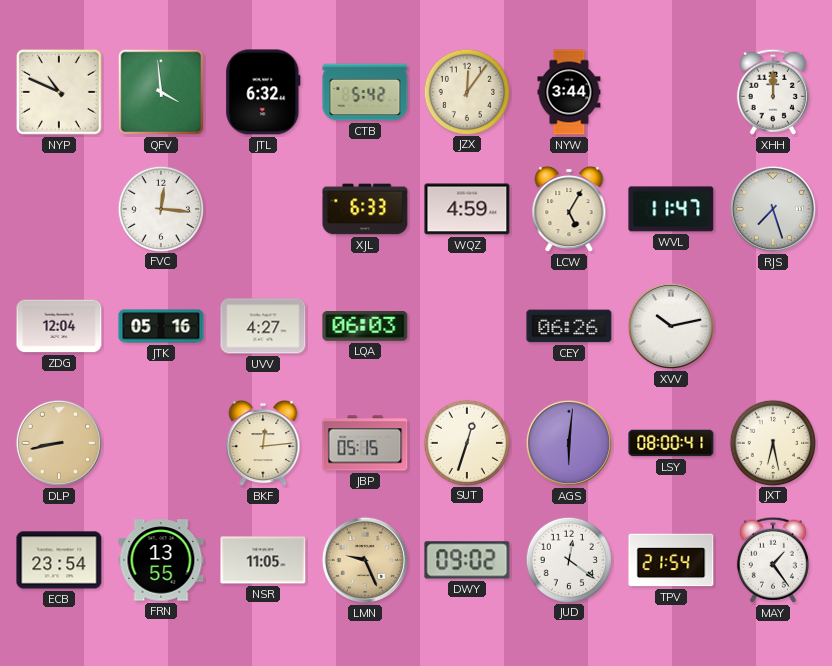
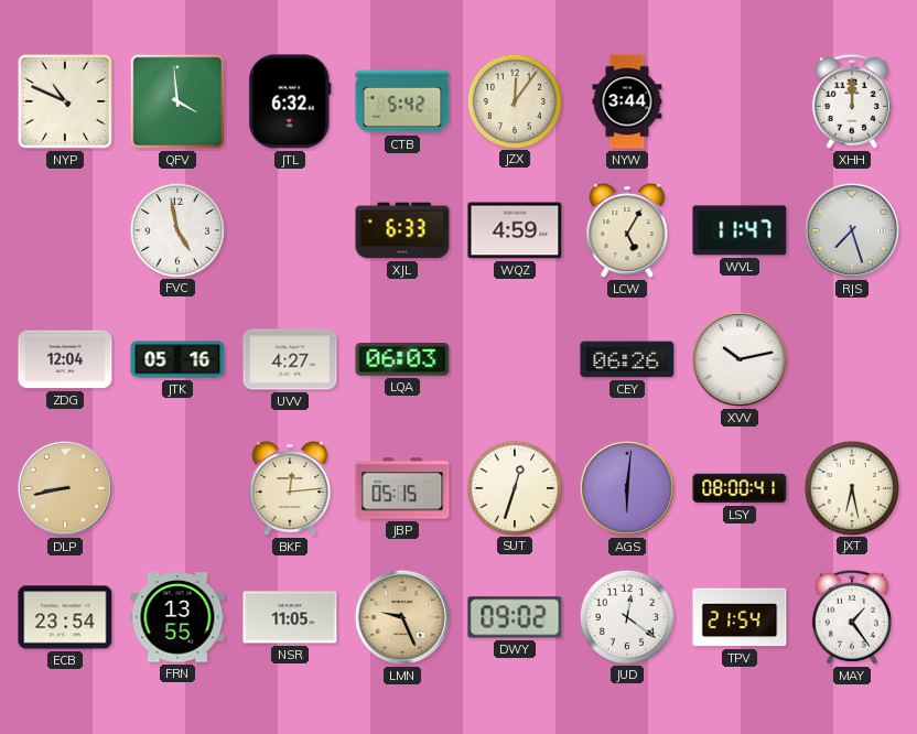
FVC: 12:16 -> 4:58 (176, 229)
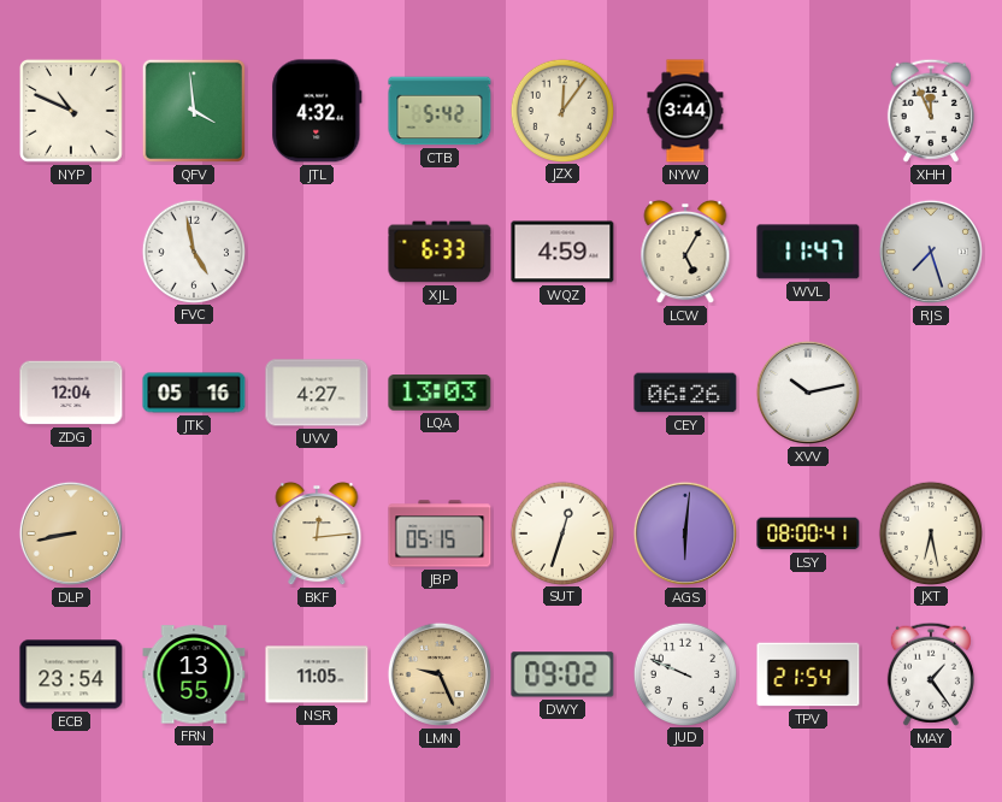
JTL: 6:32 -> 4:32 (317, 111)
XHH: 12:00 -> 11:56 (931, 111)
LQA: 06:03 -> 13:03 (440, 394)
JUD: 12:21 -> 9:49 (684, 673)
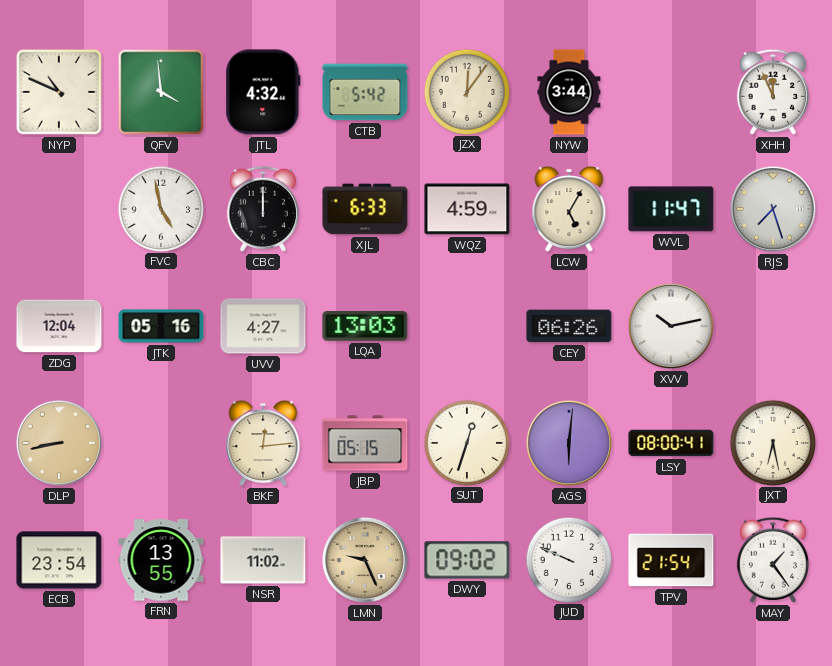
CBC: none -> 12:00 (263, 209)
NSR: 11:05 -> 11:02 (263, 560)
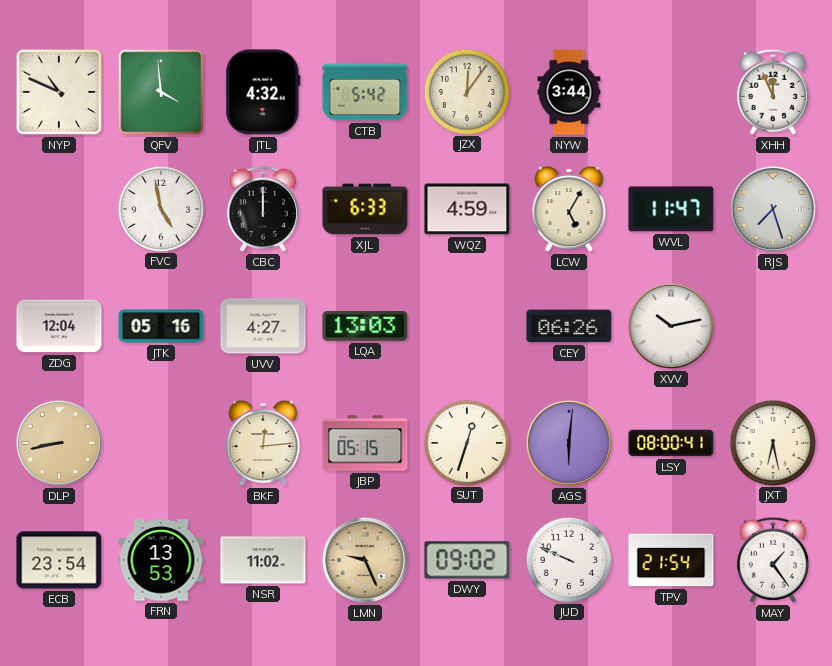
FRN: 13:55 -> 13:53 (161, 560)
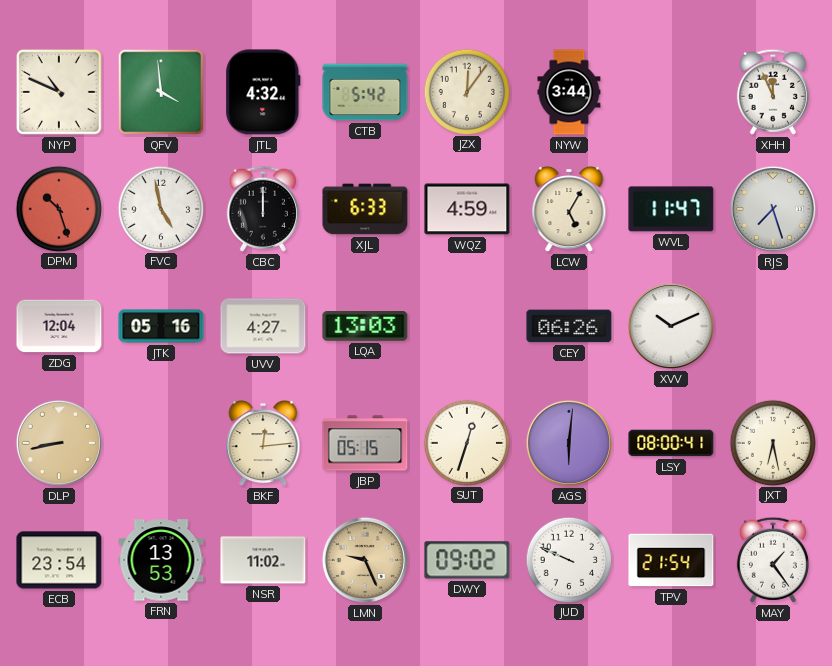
DPM: none -> 10:27 (58, 208)
XVV: 10:13 -> 10:11 (671, 326)
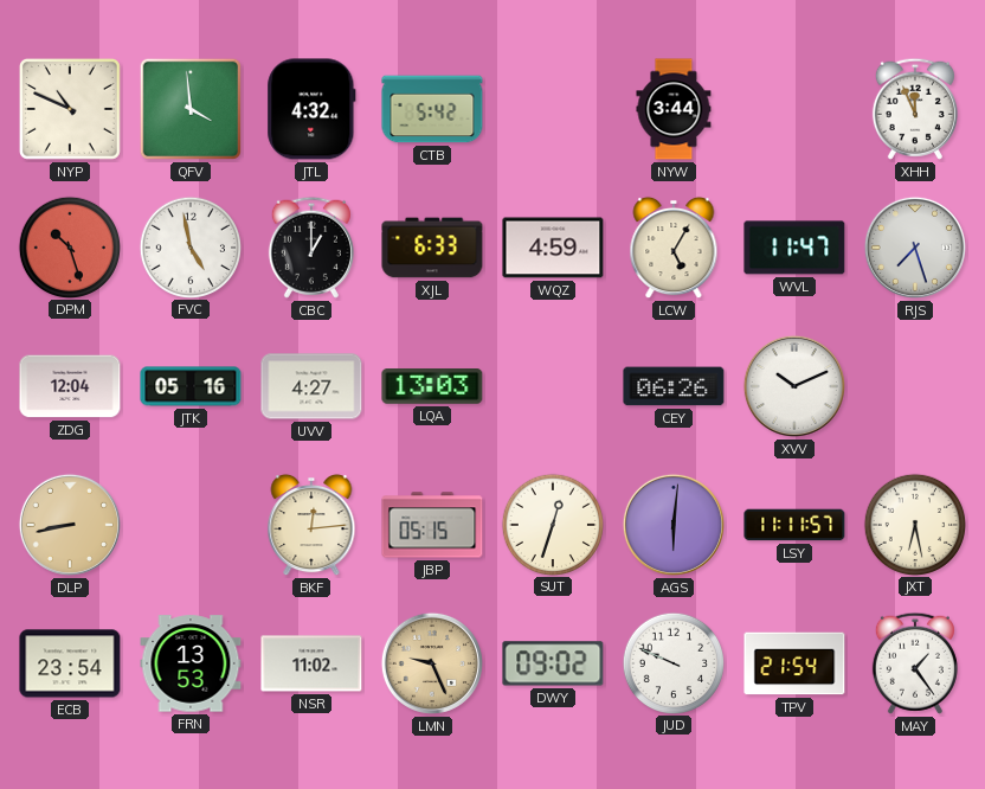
JZX: 12:06 -> none (466, 91)
CBC: 12:00 -> 1:00 (311, 248)
LSY: 08:00 -> 11:11 (794, 525)
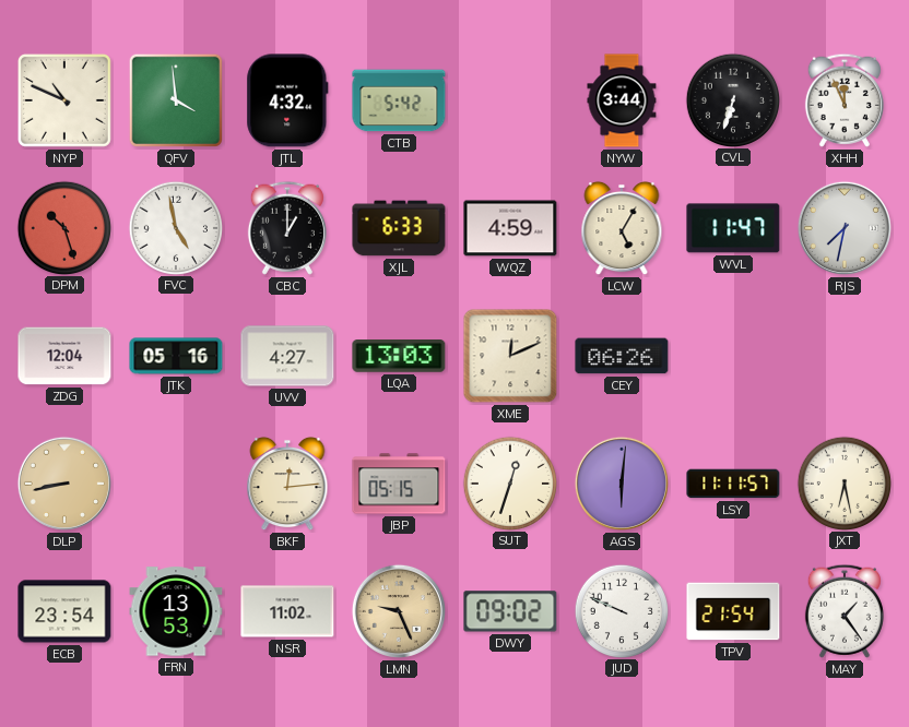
CVL: none -> 6:33 (732, 99)
RJS: 7:27 -> 7:32 (845, 228)
XME: none -> 12:11 (510, 356)
XVV: 10:11 -> none (794, 386)
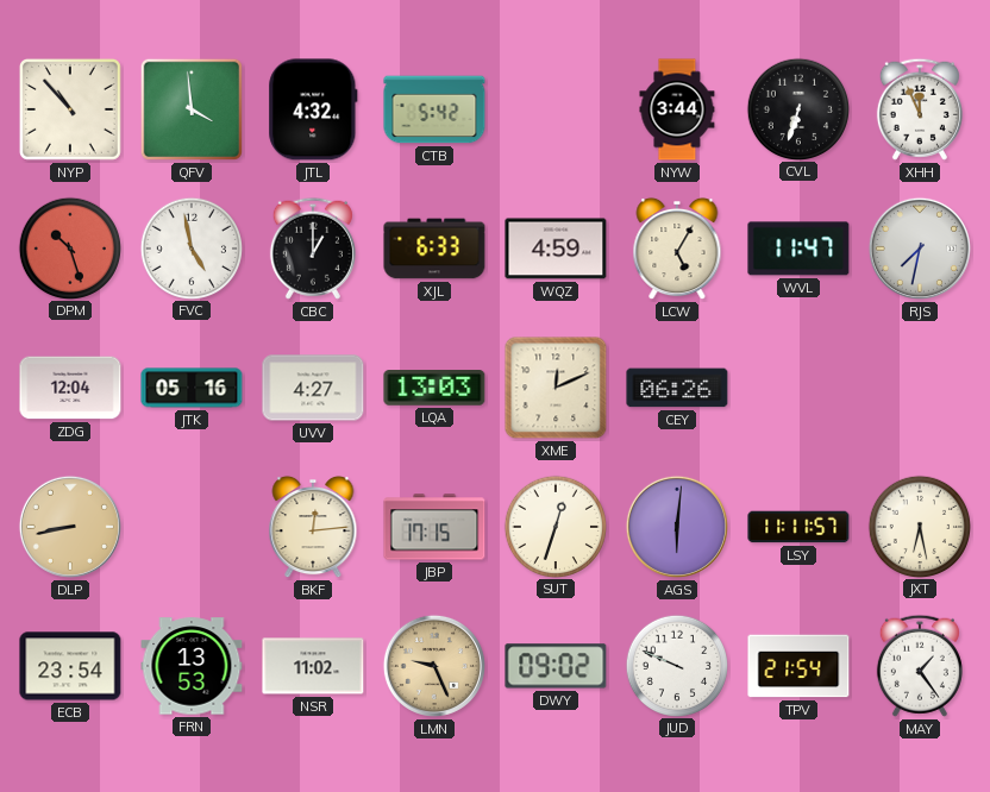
NYP: 10:49 -> 10:53 (70, 109)
JBP: 05:15 -> 17:15 (434, 527)
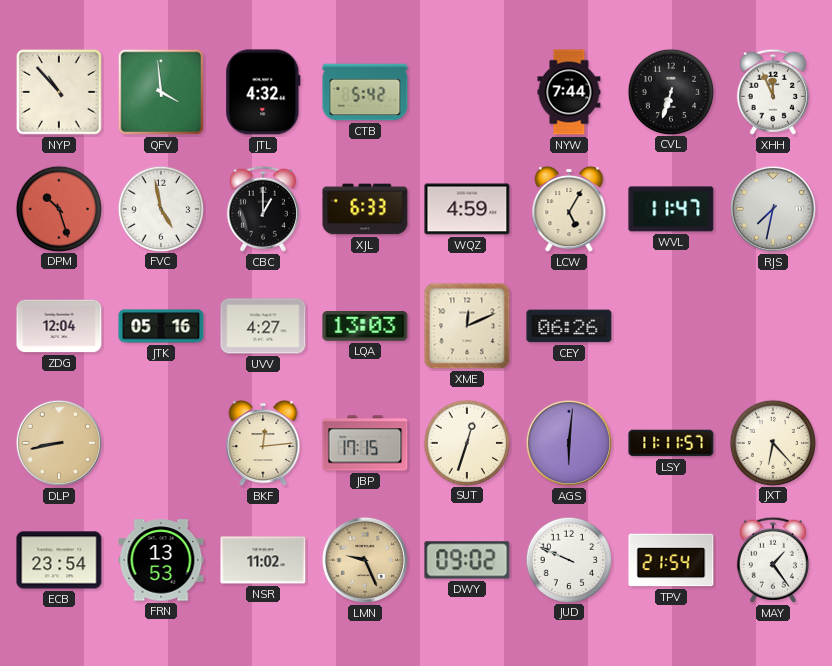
NYW: 3:44 -> 7:44 (569, 92)
JXT: 6:28 -> 6:23 (772, 442)
